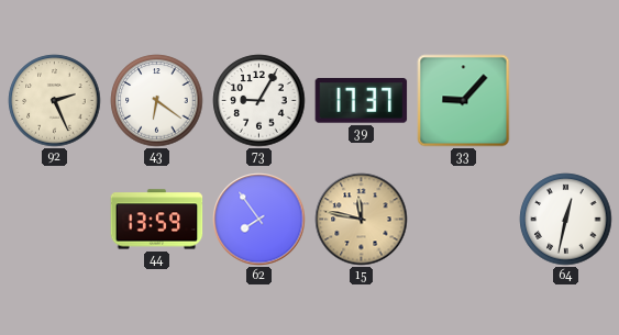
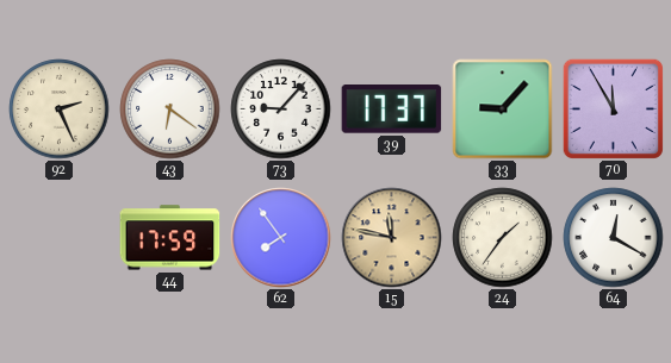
73: 9:05 -> 9:07 (281, 109)
70: none -> 11:55 (613, 108)
44: 13:59 -> 17:59 (170, 238)
24: none -> 1:36 (503, 238)
64: 12:32 -> 12:20 (614, 238)
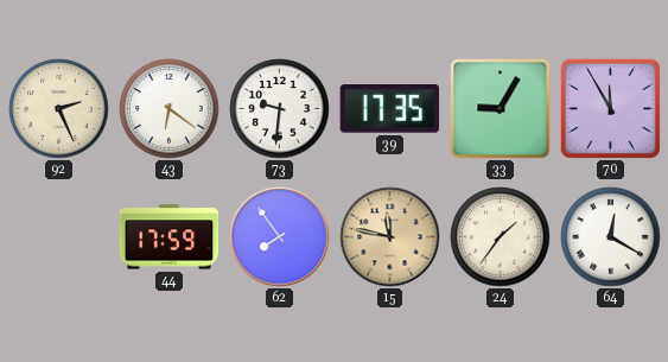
73: 9:07 -> 9:31 (280, 109)
39: 17:37 -> 17:35 (390, 109)
33: 9:07 -> 9:05 (501, 109)
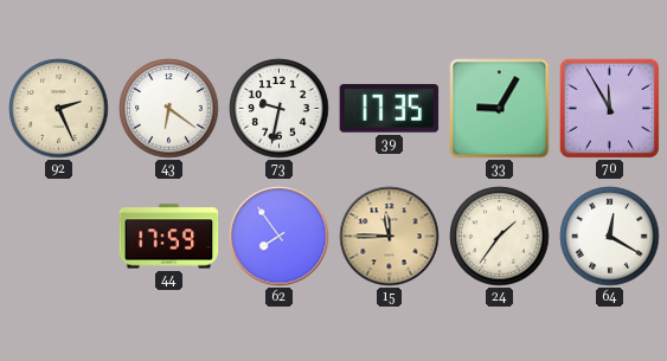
73: 9:31 -> 9:32 (280, 109)
15: 11:47 -> 11:45 (390, 237)
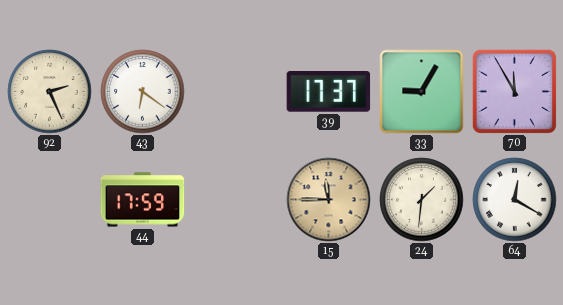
73: 9:32 -> none (280, 109)
39: 17:35 -> 17:37 (329, 92)
62: 7:54 -> none (280, 237)
24: 1:36 -> 1:31 (422, 200)
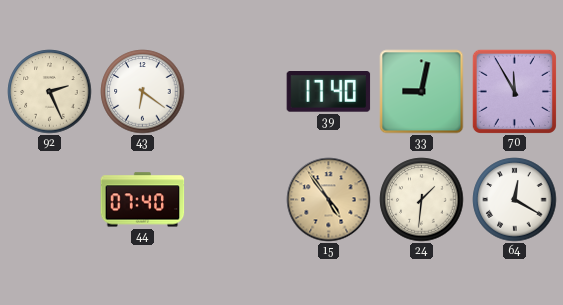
39: 17:37 -> 17:40 (329, 92)
33: 9:05 -> 9:02 (422, 92)
44: 17:59 -> 07:40 (143, 200)
15: 11:45 -> 4:54 (329, 200)
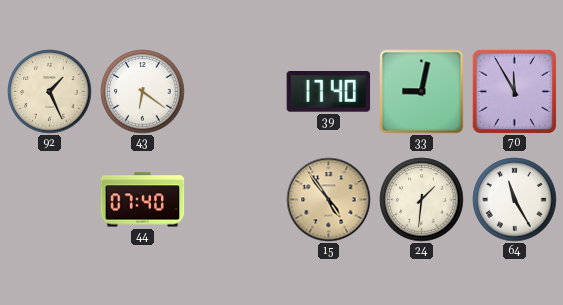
92: 2:26 -> 1:26 (50, 92)
64: 12:20 -> 11:25 (515, 200)
